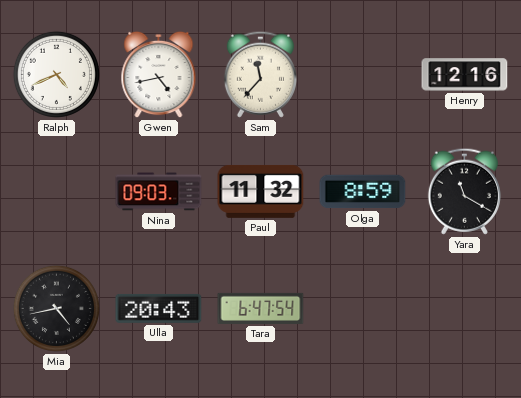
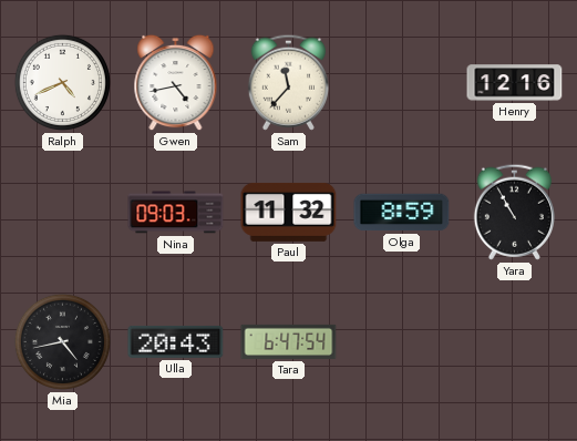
Yara: 11:20 -> 10:55 (514, 212)
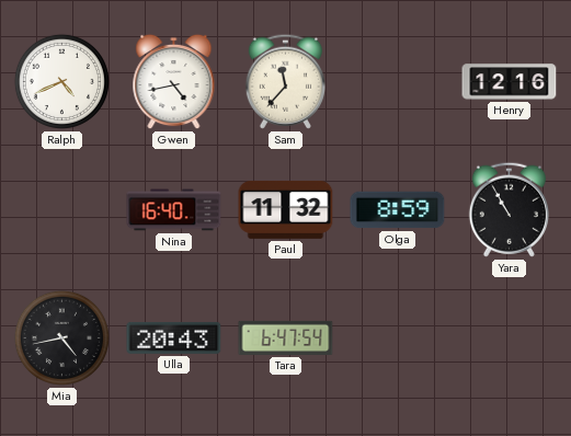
Nina: 09:03 -> 16:40 (174, 210)
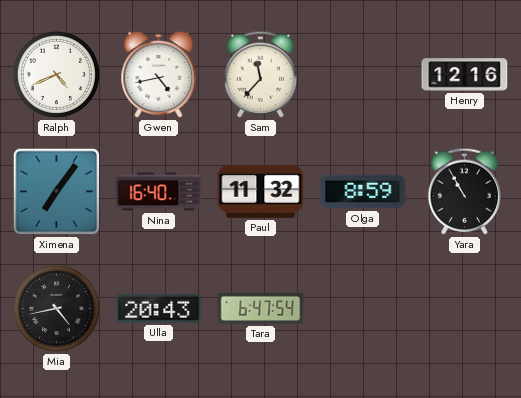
Ximena: none -> 7:06 (57, 192)
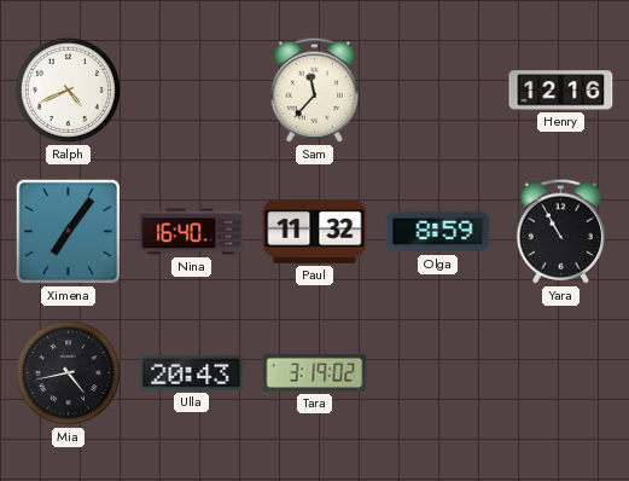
Gwen: 4:43 -> none (159, 75)
Tara: 6:47 -> 3:19 (315, 372)
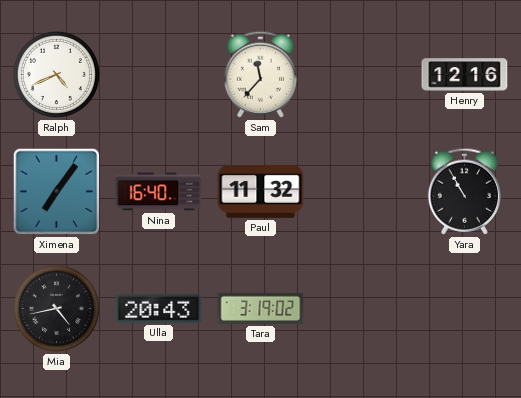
Olga: 8:59 -> none (438, 232)
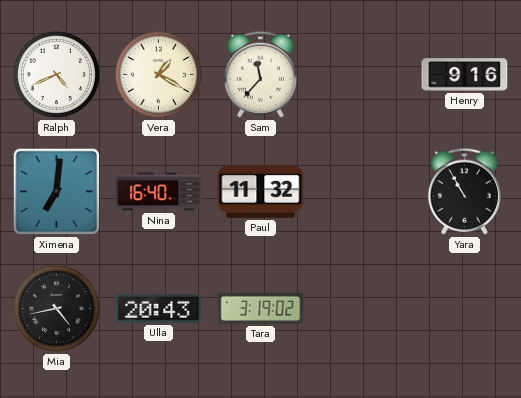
Vera: none -> 1:20 (158, 74)
Henry: 12:16 -> 9:16 (465, 75)
Ximena: 7:06 -> 7:01 (57, 192)
